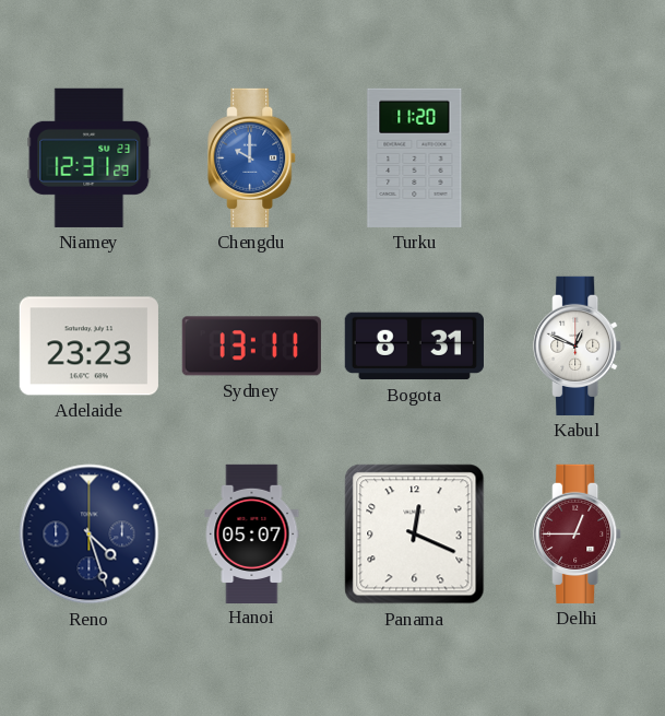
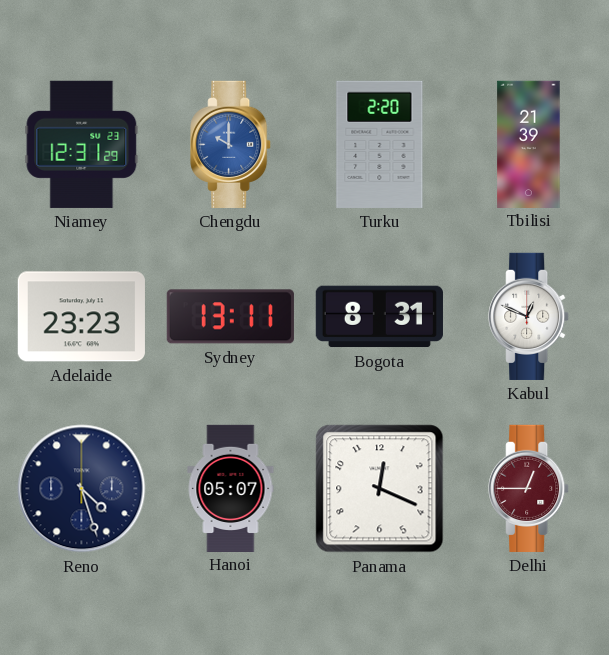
Turku: 11:20 -> 2:20 (380, 144)
Tbilisi: none -> 21:39 (529, 144)
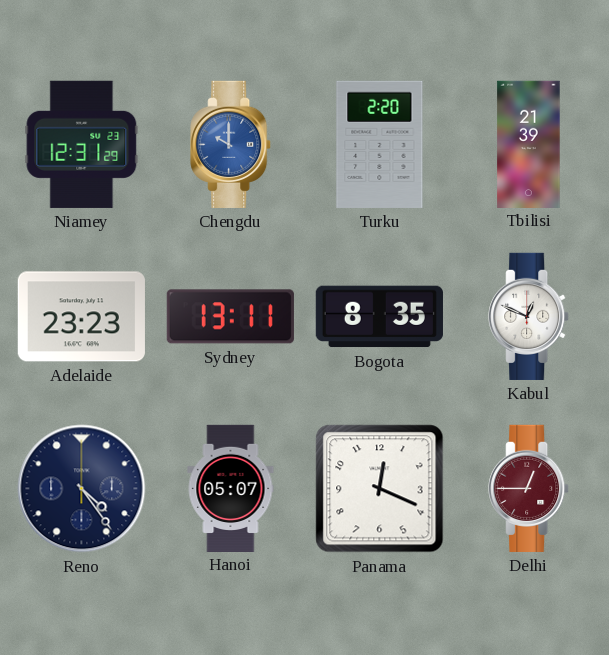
Bogota: 8:31 -> 8:35 (379, 317)
Reno: 4:27 -> 4:24 (82, 489)
